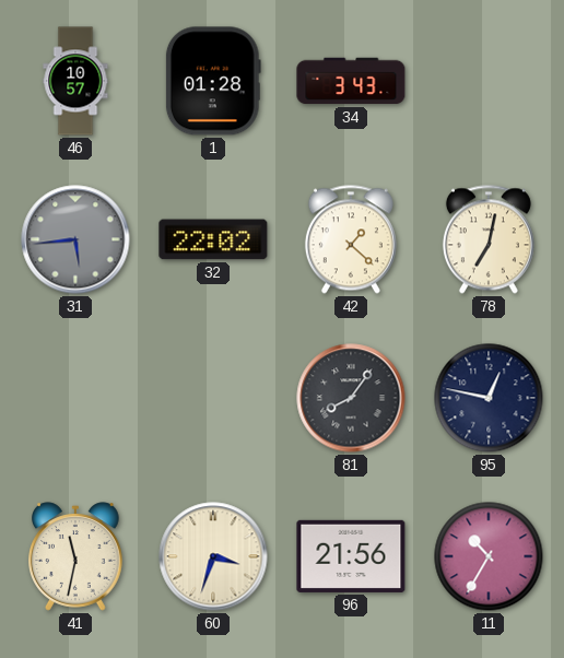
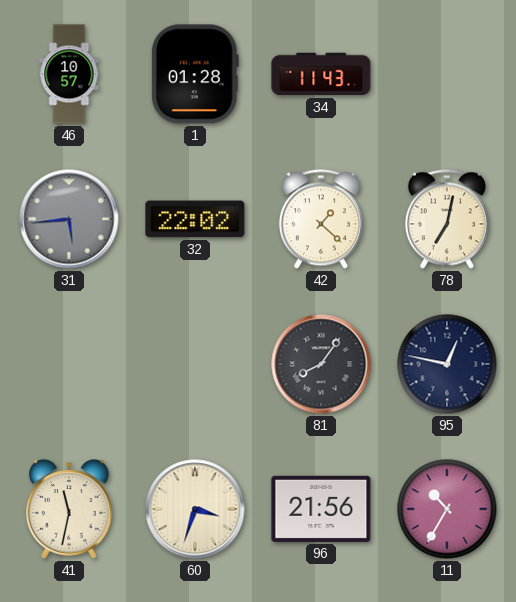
34: 3:43 -> 11:43 (321, 74)
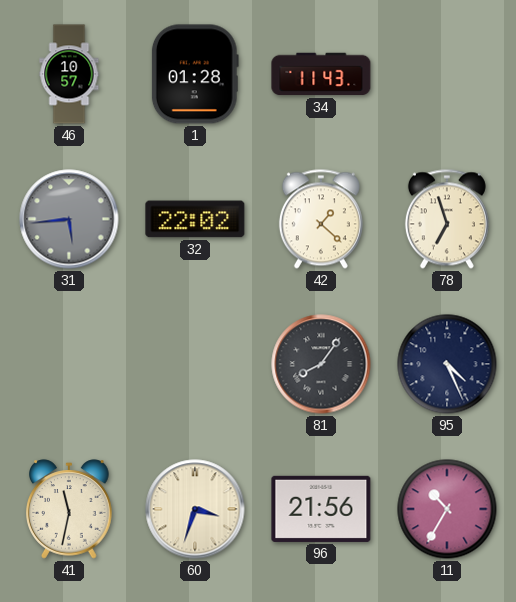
78: 7:02 -> 6:57 (447, 219)
95: 12:47 -> 4:26 (447, 364)
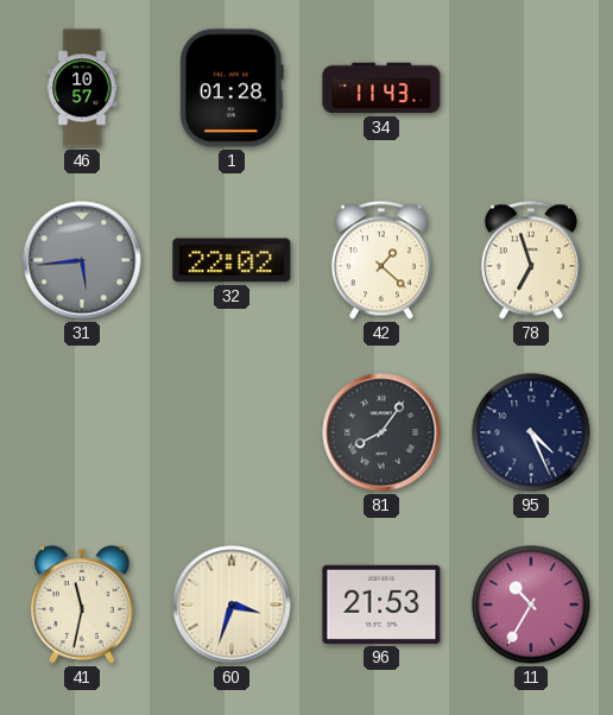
96: 21:56 -> 21:53 (381, 605)
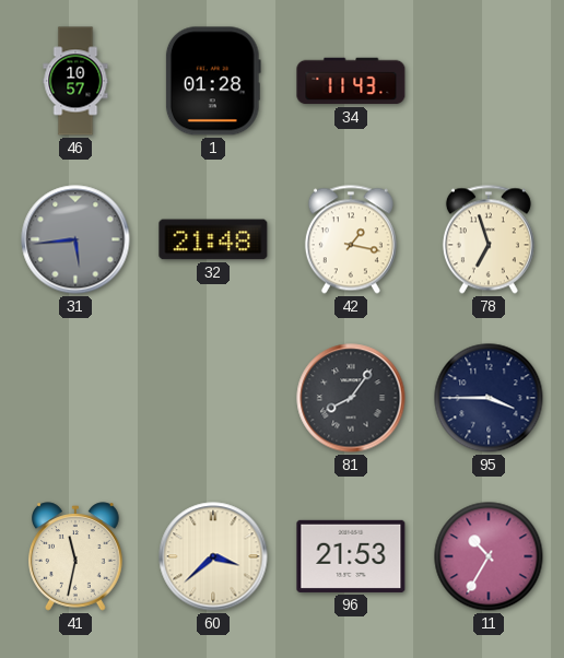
32: 22:02 -> 21:48 (213, 239)
42: 1:22 -> 1:17 (351, 239)
95: 4:26 -> 3:45 (489, 398)
60: 3:33 -> 3:38 (213, 556)
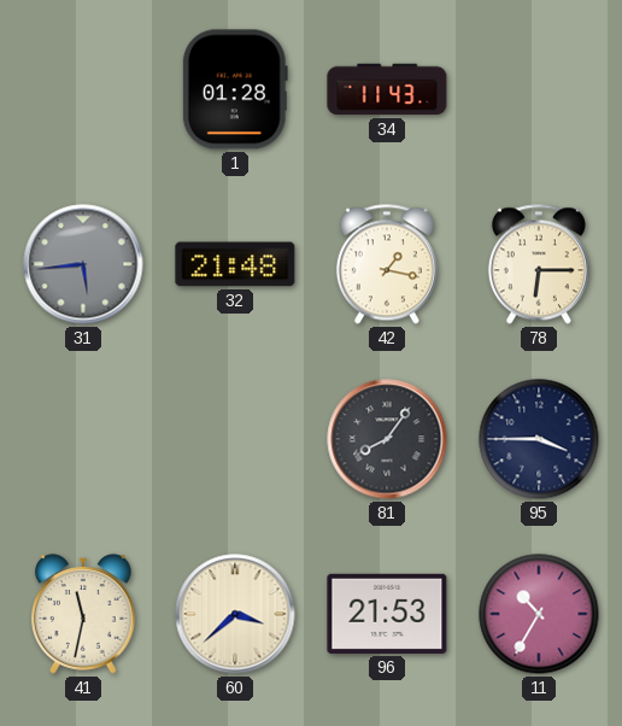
46: 10:57 -> none (75, 81)
78: 6:57 -> 6:15 (539, 264)
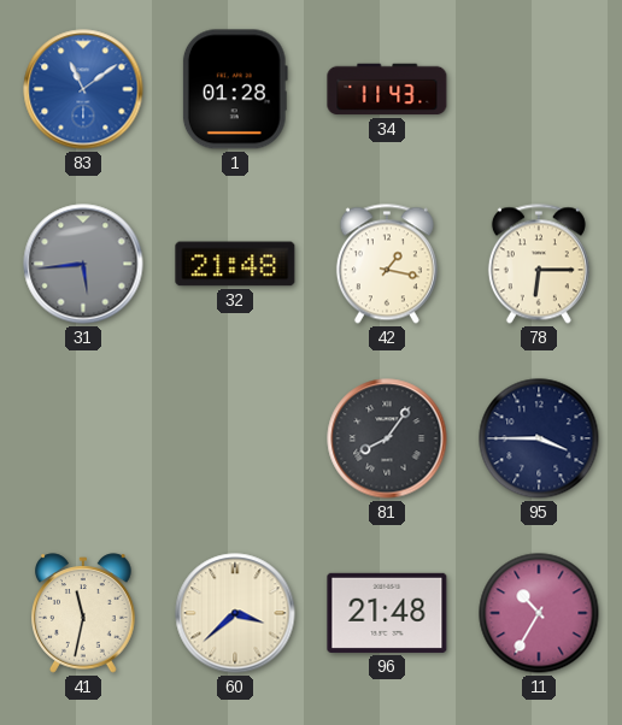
83: none -> 11:09 (83, 89)
96: 21:53 -> 21:48 (387, 613)
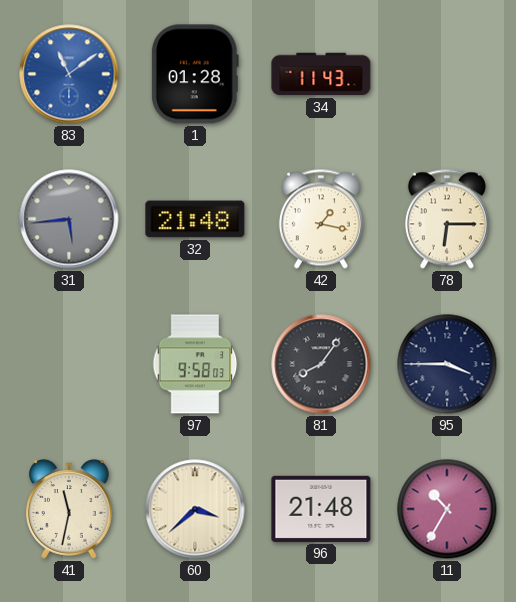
97: none -> 9:58 (195, 364)
